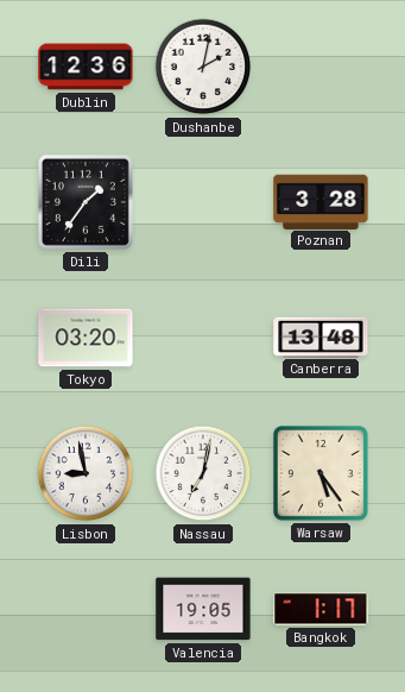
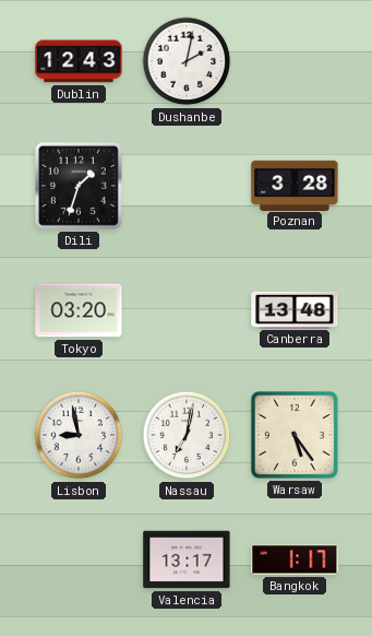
Dublin: 12:36 -> 12:43 (79, 61)
Dili: 1:36 -> 1:33 (79, 186)
Valencia: 19:05 -> 13:17 (187, 560)
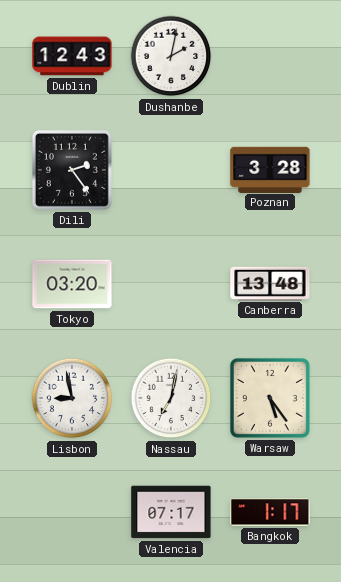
Dili: 1:33 -> 2:24 (72, 170)
Valencia: 13:17 -> 07:17 (171, 512)
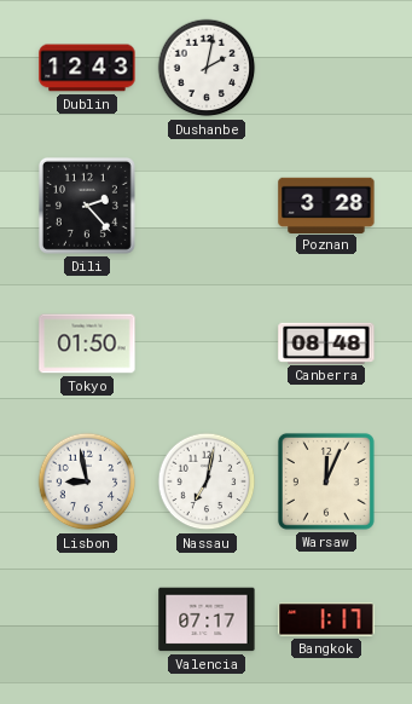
Dili: 2:24 -> 2:23 (87, 206)
Tokyo: 03:20 -> 01:50 (87, 344)
Canberra: 13:48 -> 08:48 (326, 342)
Warsaw: 5:24 -> 12:04 (326, 481)
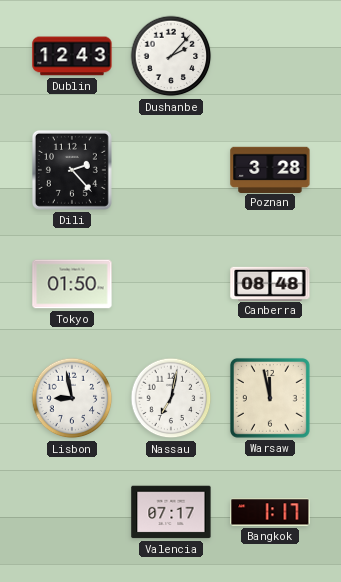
Dushanbe: 2:02 -> 2:07 (171, 56)
Warsaw: 12:04 -> 11:58 (270, 398)
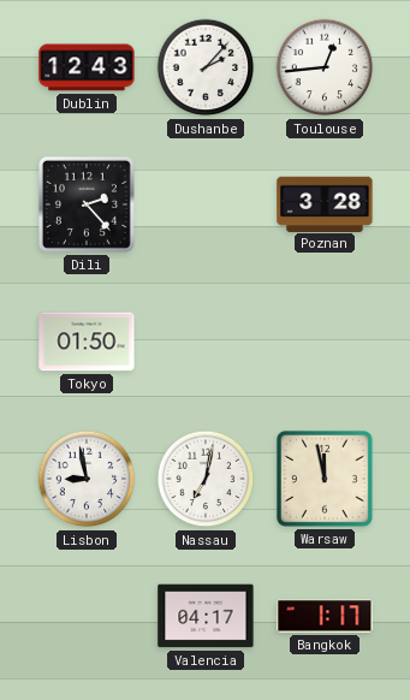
Toulouse: none -> 12:44 (325, 67)
Canberra: 08:48 -> none (270, 283)
Valencia: 07:17 -> 04:17 (206, 616)
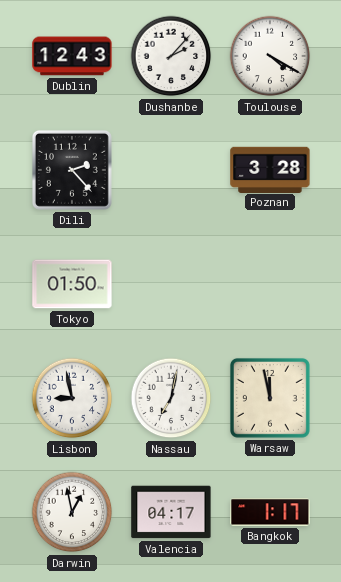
Toulouse: 12:44 -> 4:20 (270, 56)
Darwin: none -> 12:58 (72, 512)
